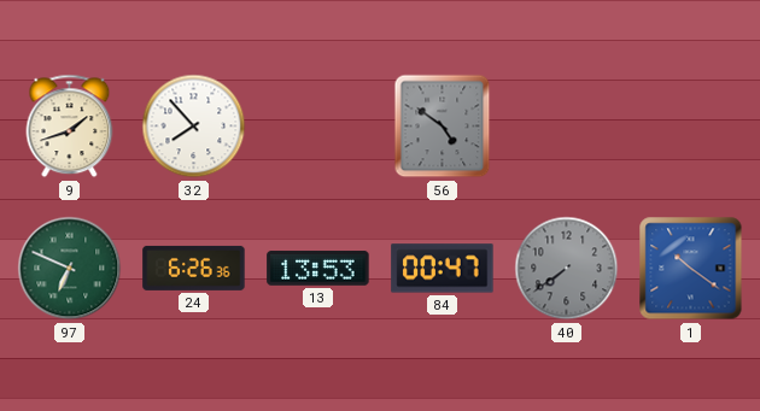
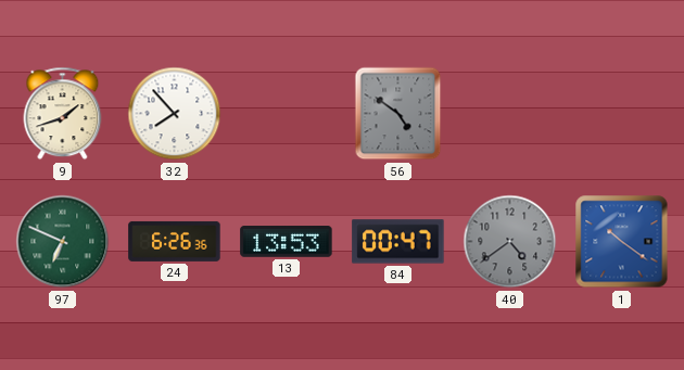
40: 7:39 -> 4:39 (510, 242)
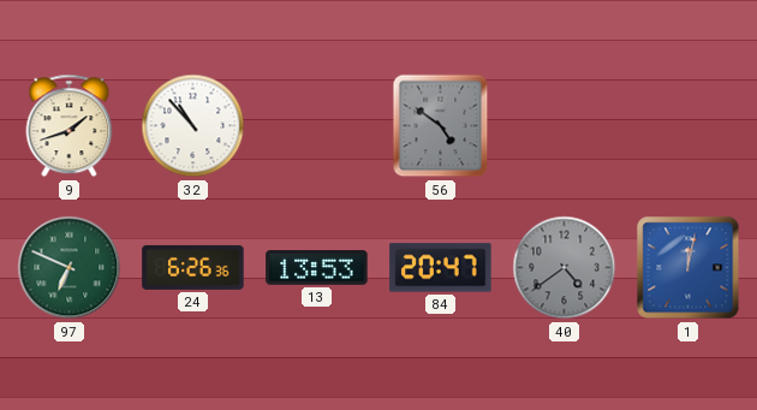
32: 7:53 -> 10:53 (193, 126)
84: 00:47 -> 20:47 (441, 268)
1: 10:21 -> 12:02 (689, 268)
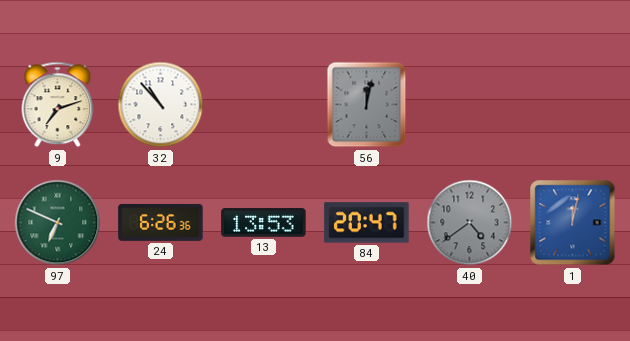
9: 1:42 -> 7:12 (58, 105)
56: 4:51 -> 12:02 (367, 105)
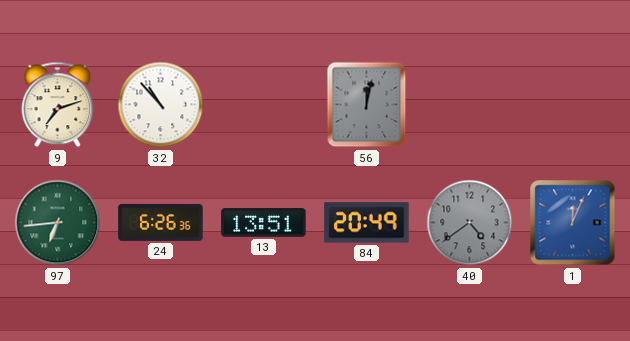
97: 6:49 -> 6:44 (58, 223)
13: 13:53 -> 13:51 (264, 223)
84: 20:47 -> 20:49 (367, 223)
1: 12:02 -> 12:04 (573, 223)
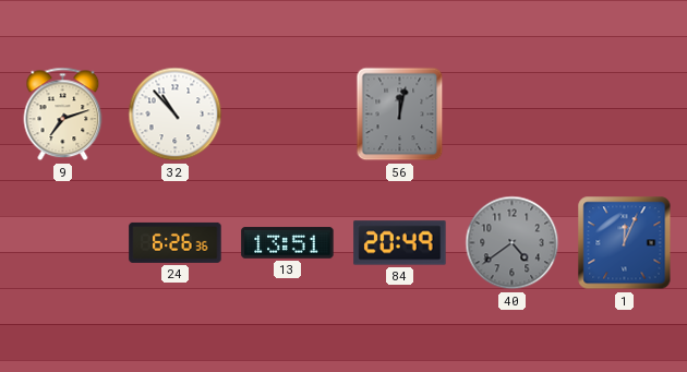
97: 6:44 -> none (58, 223)
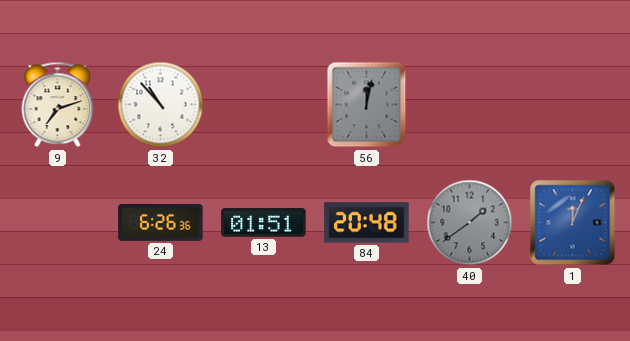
13: 13:51 -> 01:51 (264, 223)
84: 20:49 -> 20:48 (367, 223)
40: 4:39 -> 1:39 (470, 223)
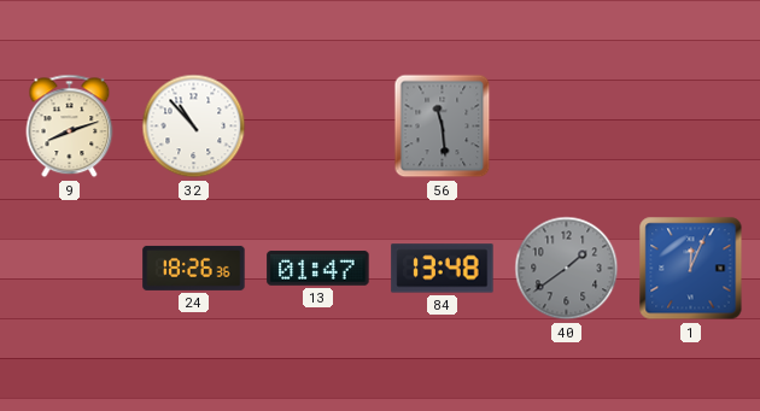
9: 7:12 -> 8:12 (70, 127)
56: 12:02 -> 11:29 (443, 127)
24: 6:26 -> 18:26 (194, 268)
13: 01:51 -> 01:47 (318, 269)
84: 20:48 -> 13:48 (443, 269)
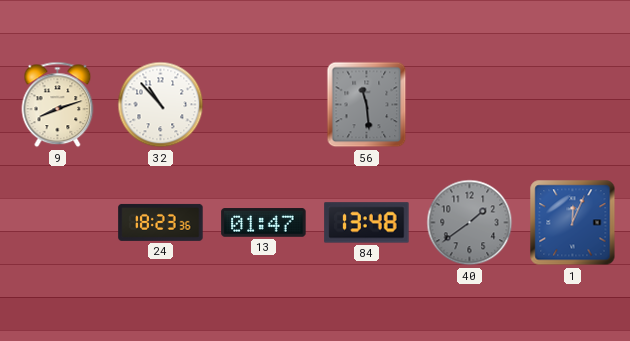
24: 18:26 -> 18:23 (161, 222)
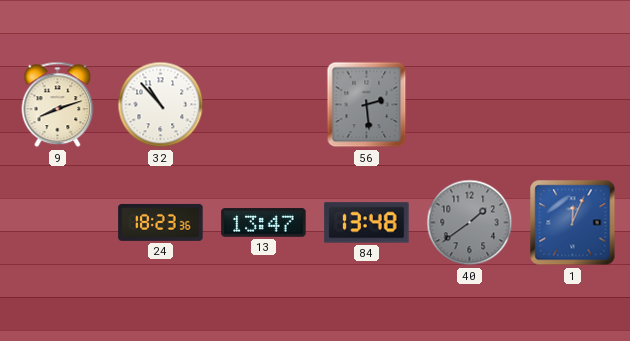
56: 11:29 -> 2:29 (367, 105)
13: 01:47 -> 13:47 (264, 223)
